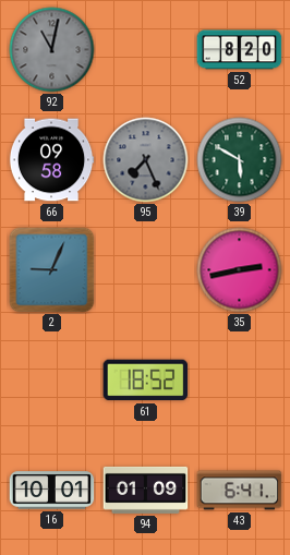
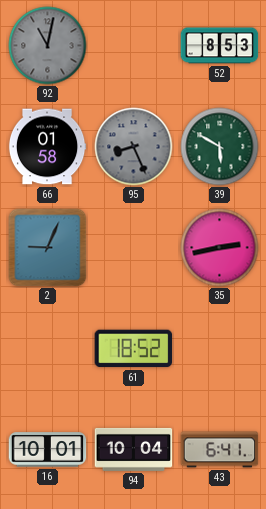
52: 8:20 -> 8:53 (220, 46)
66: 09:58 -> 01:58 (47, 147)
95: 7:26 -> 8:26 (134, 147)
94: 01:09 -> 10:04 (134, 449)
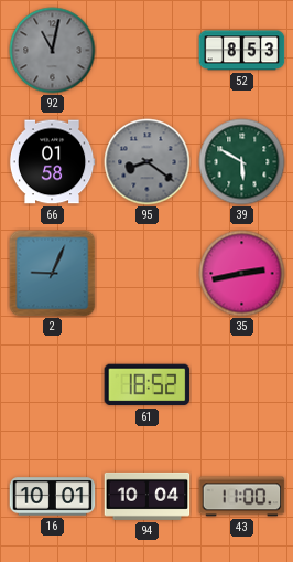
95: 8:26 -> 8:21 (148, 162)
43: 6:41 -> 11:00 (242, 497)
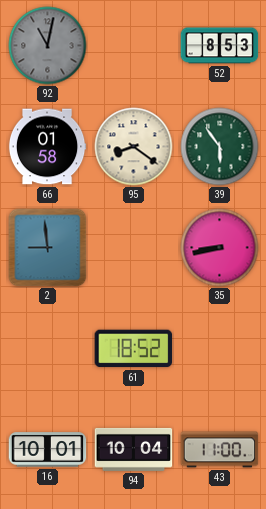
95 dial: grey -> cream (134, 147)
39: 5:50 -> 5:54 (220, 147)
2: 9:04 -> 8:59 (48, 248)
35: 2:43 -> 8:43 (220, 248)
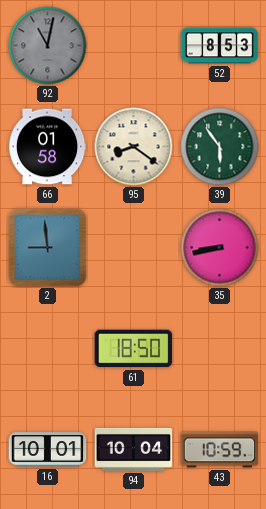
61: 18:52 -> 18:50 (134, 349)
43: 11:00 -> 10:59 (220, 450)
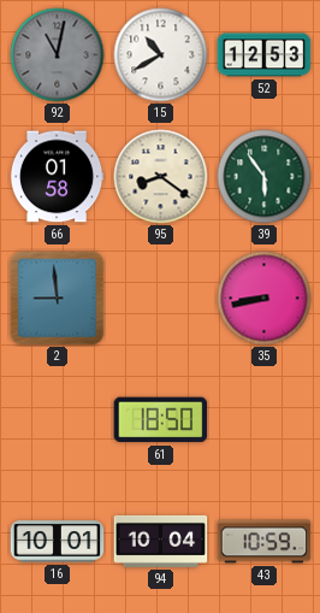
15: none -> 10:40 (161, 55)
52: 8:53 -> 12:53 (265, 55)
